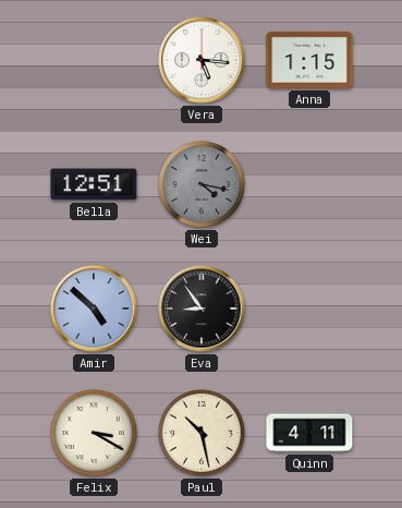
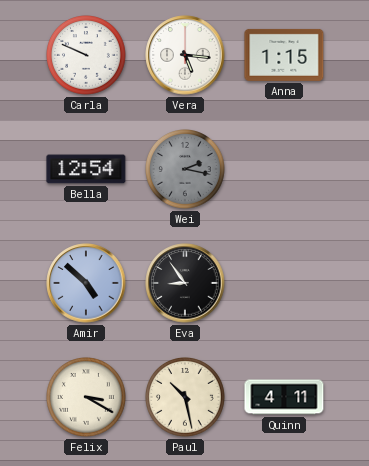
Carla: none -> 9:49 (87, 56)
Bella: 12:51 -> 12:54 (86, 169)
Wei: 4:17 -> 2:17 (186, 170)
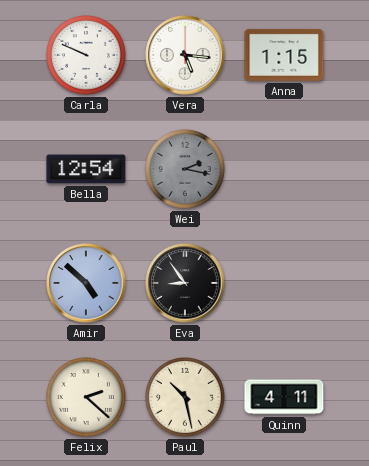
Felix: 3:20 -> 2:22 (87, 398)
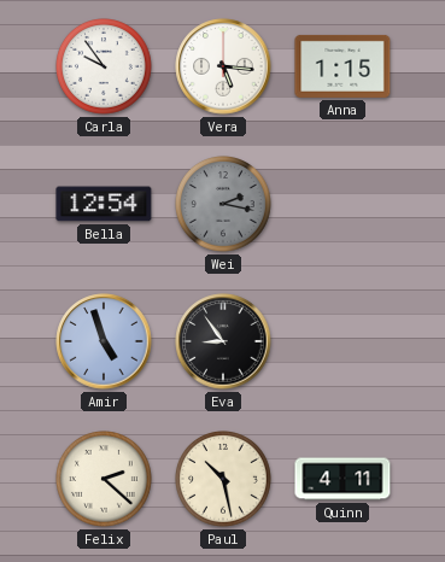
Carla: 9:49 -> 9:54 (105, 68)
Amir: 4:52 -> 4:57 (104, 341)
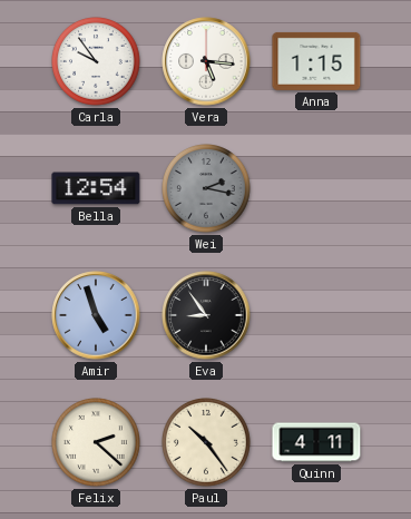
Paul: 10:28 -> 10:24 (207, 443)
